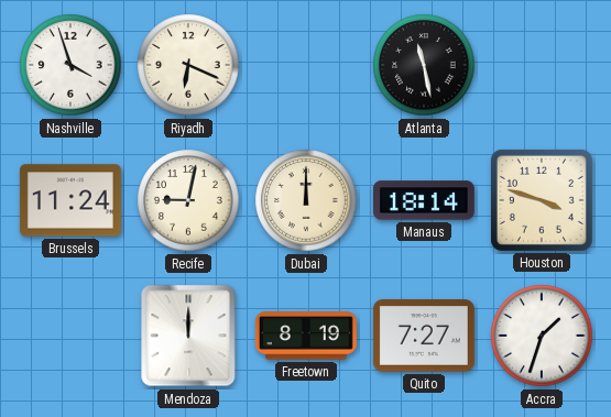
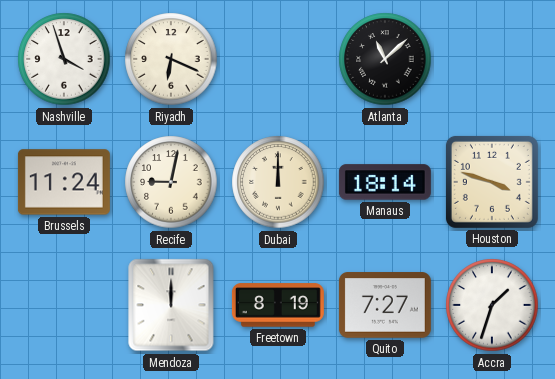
Atlanta: 11:28 -> 11:08 (385, 59)
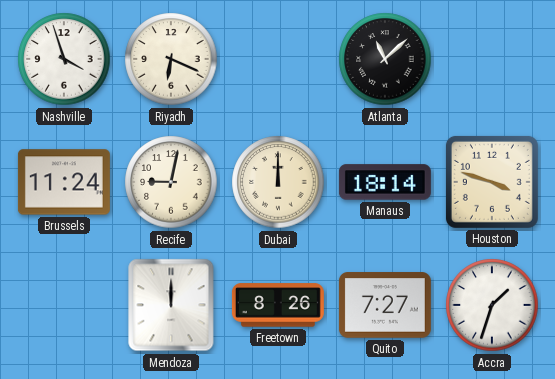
Freetown: 8:19 -> 8:26 (278, 305)
